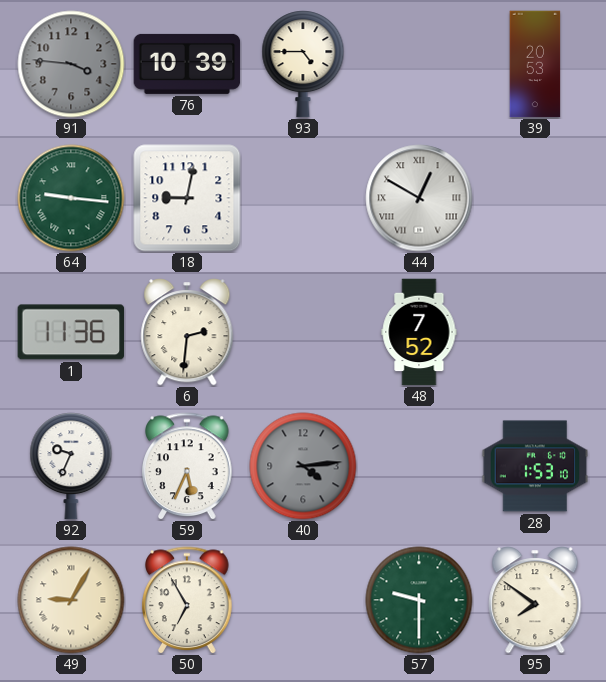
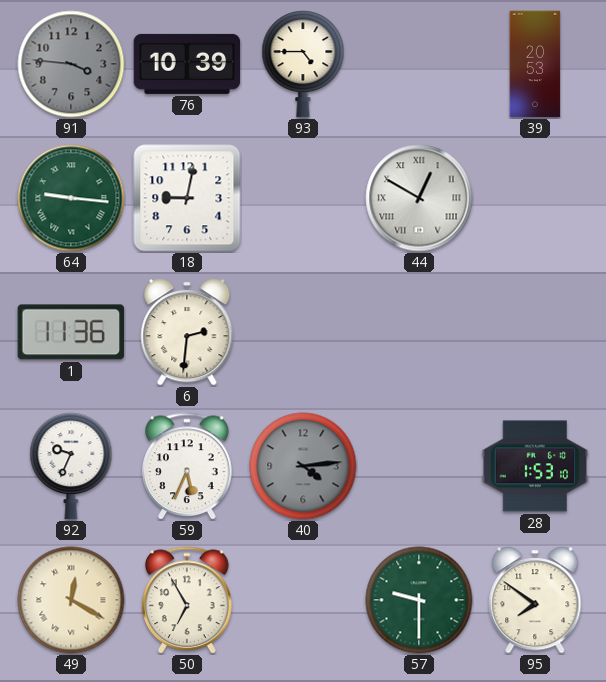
48: 7:52 -> none (419, 332)
49: 9:05 -> 12:20 (71, 600)
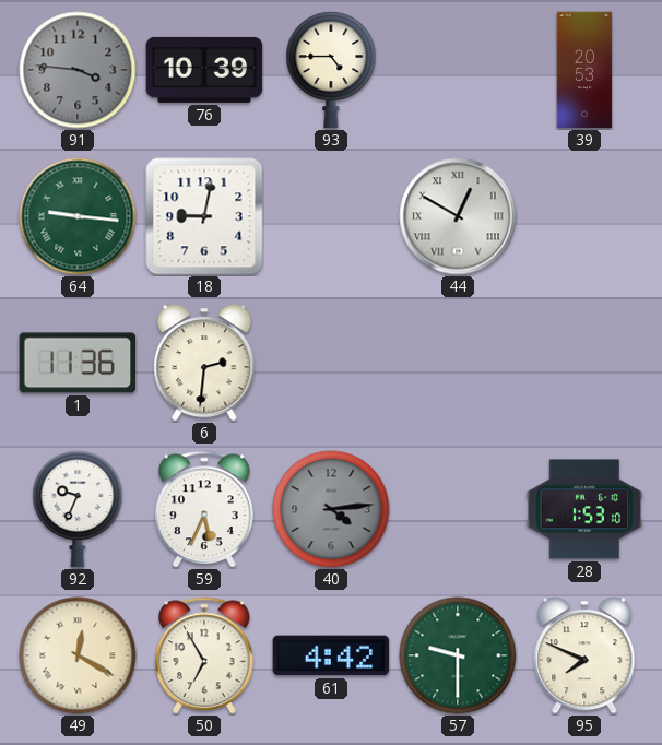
61: none -> 4:42 (331, 655)
95: 7:51 -> 7:49 (584, 655)
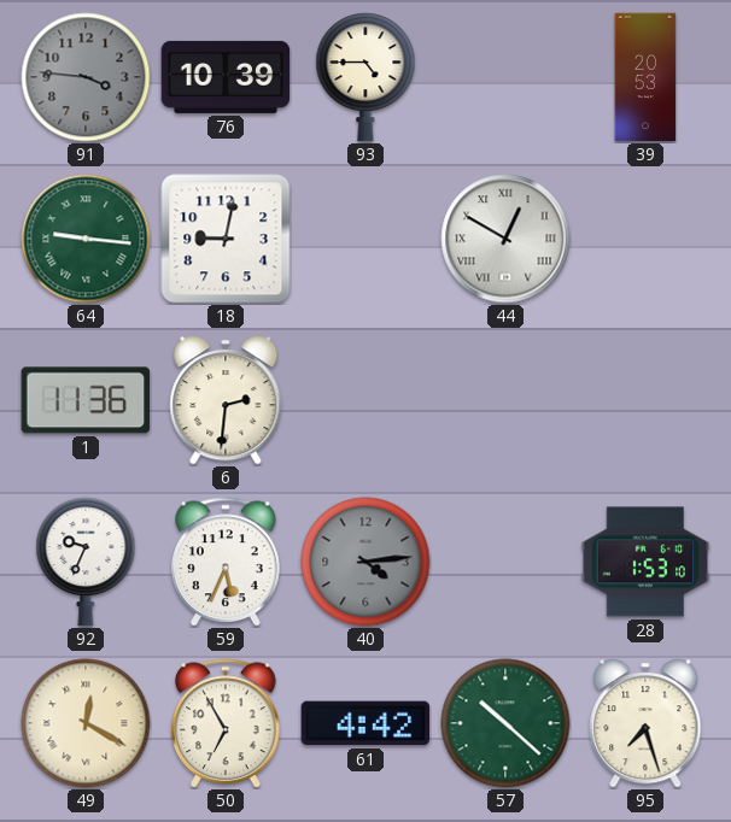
57: 9:30 -> 10:22 (505, 723)
95: 7:49 -> 7:27 (645, 723)
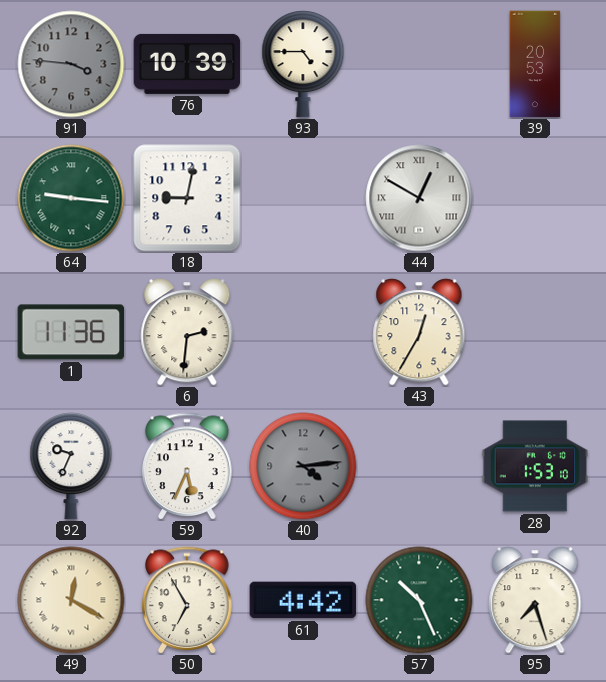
43: none -> 12:35 (419, 332)
57: 10:22 -> 10:26 (419, 600)
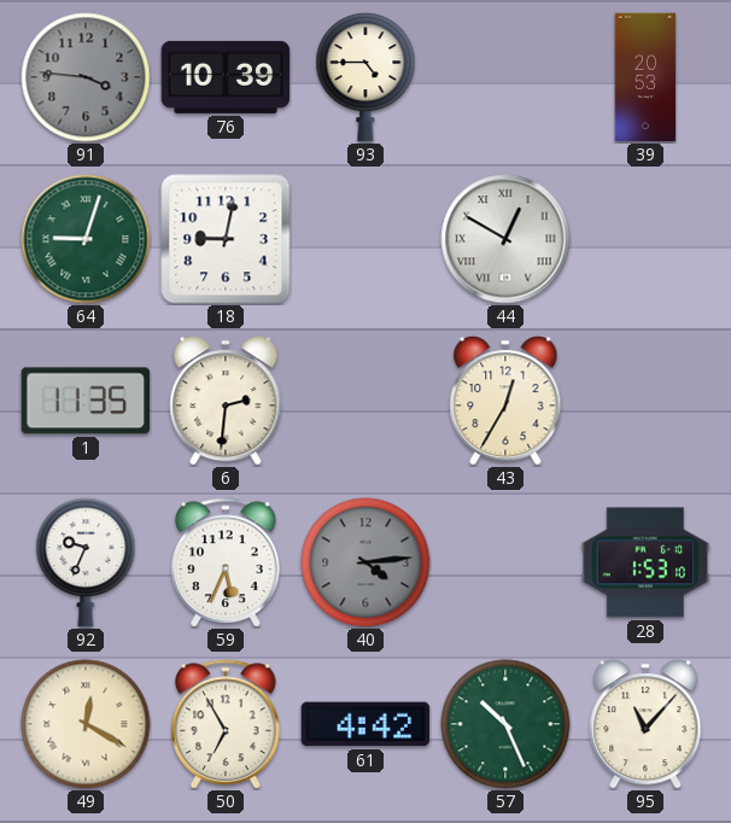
64: 9:16 -> 9:03 (86, 239)
1: 11:36 -> 11:35 (86, 401)
95: 7:27 -> 11:07 (645, 724)
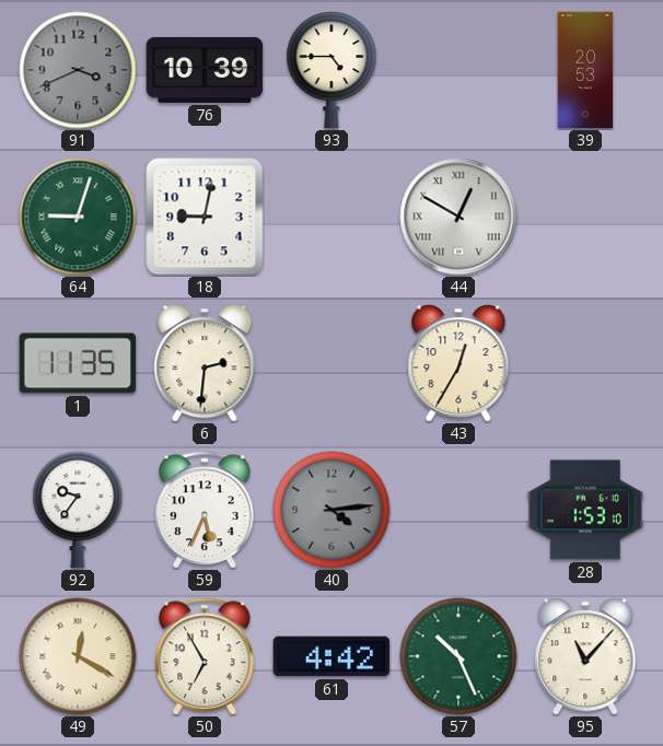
91: 3:46 -> 3:41 (78, 70)
92: 9:34 -> 9:36 (78, 510)
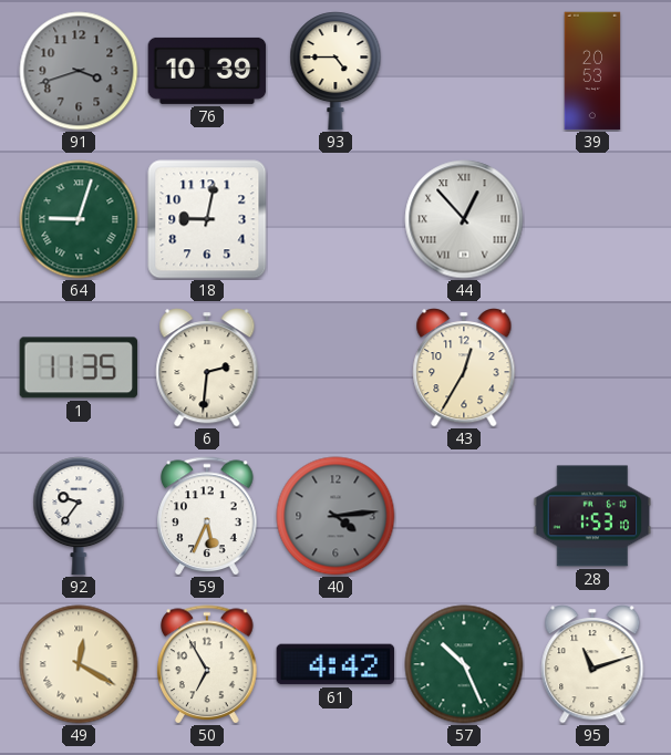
91: 3:41 -> 3:42 (79, 71)
44: 12:50 -> 12:53 (464, 219)
95: 11:07 -> 11:12 (592, 664)
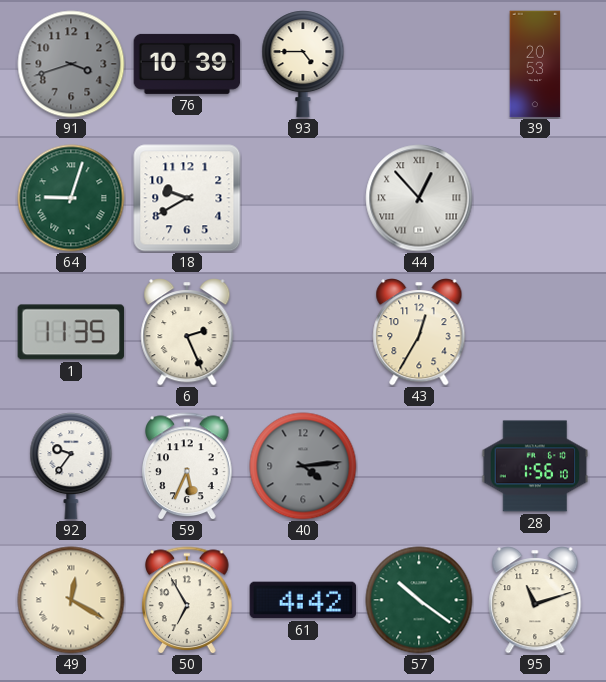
18: 9:02 -> 9:40 (187, 198)
6: 2:31 -> 2:26 (187, 332)
28: 1:53 -> 1:56 (535, 466)
57: 10:26 -> 10:21 (419, 600)
